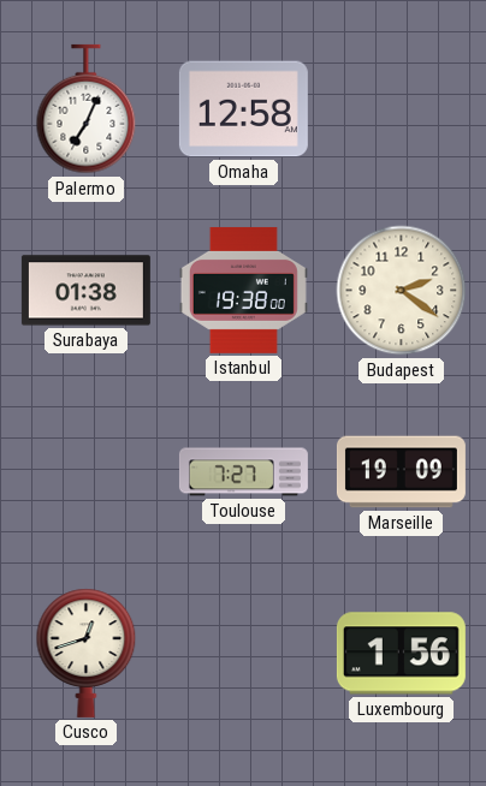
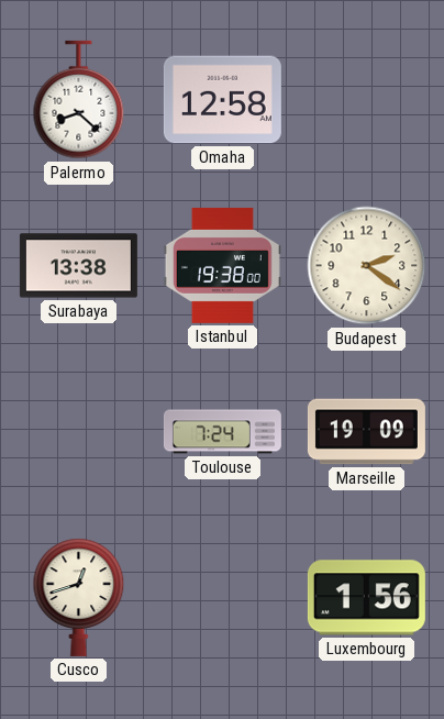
Palermo: 7:04 -> 8:22 (79, 100)
Surabaya: 01:38 -> 13:38 (78, 266)
Toulouse: 7:27 -> 7:24 (222, 432)
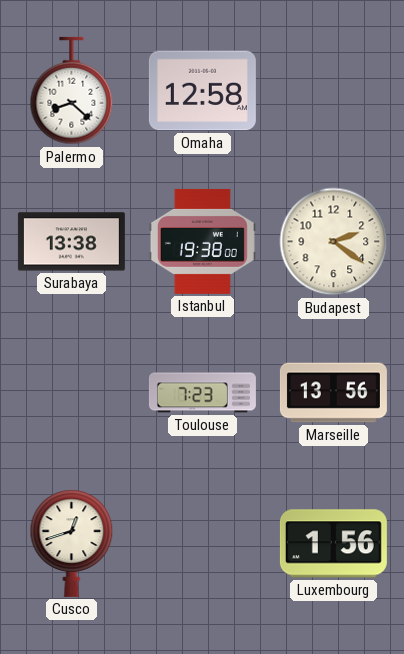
Toulouse: 7:24 -> 7:23 (202, 393)
Marseille: 19:09 -> 13:56 (333, 393)
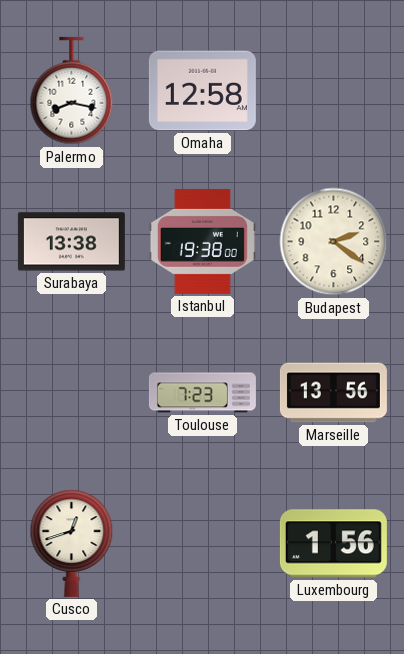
Palermo: 8:22 -> 8:17 (72, 91)
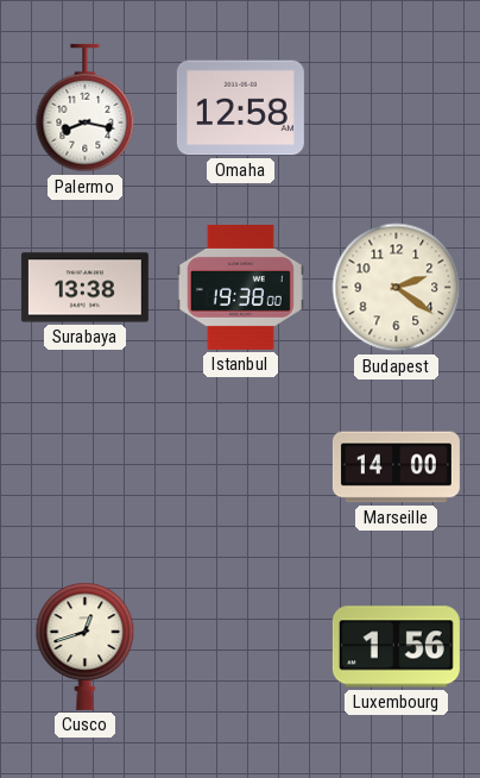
Toulouse: 7:23 -> none (202, 393)
Marseille: 13:56 -> 14:00 (396, 468)
